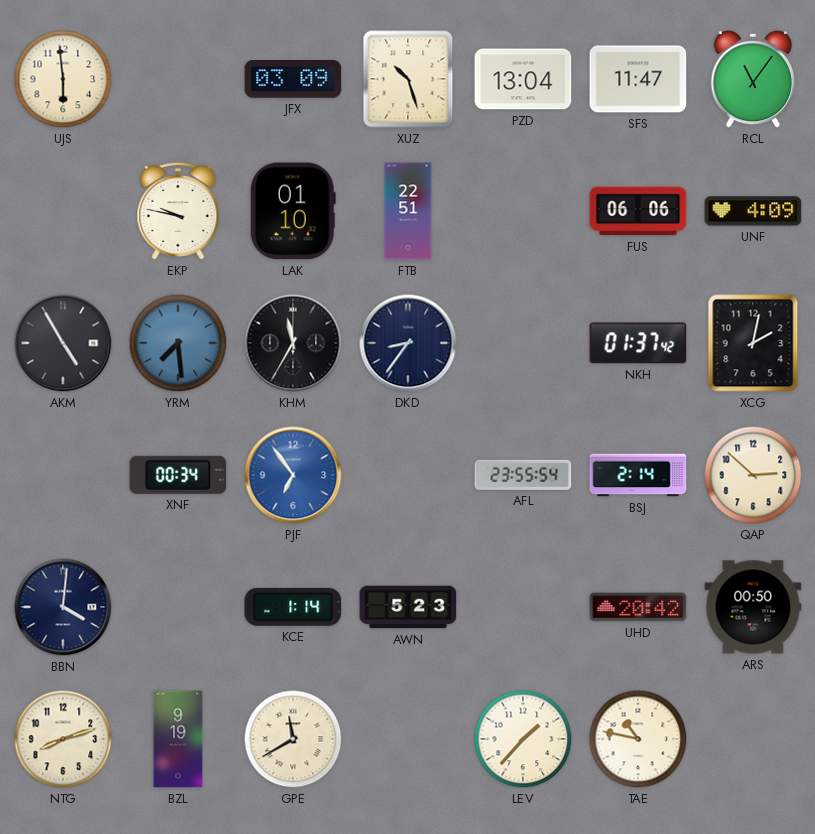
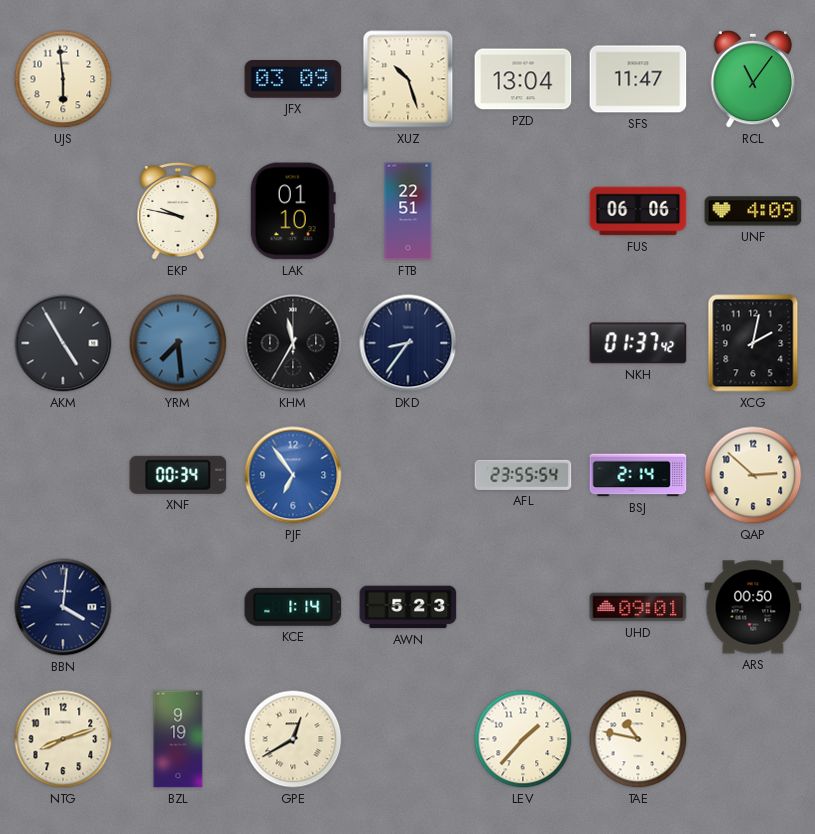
UHD: 20:42 -> 09:01 (638, 607)
GPE: 11:40 -> 12:40 (293, 739)
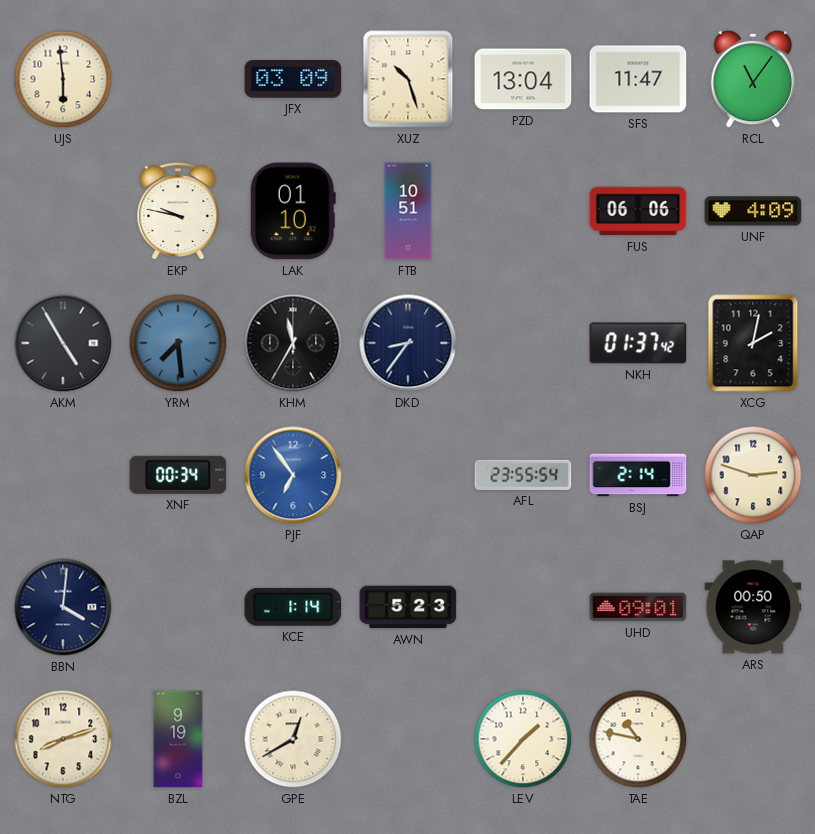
FTB: 22:51 -> 10:51 (408, 211)
QAP: 2:52 -> 2:48 (753, 475)
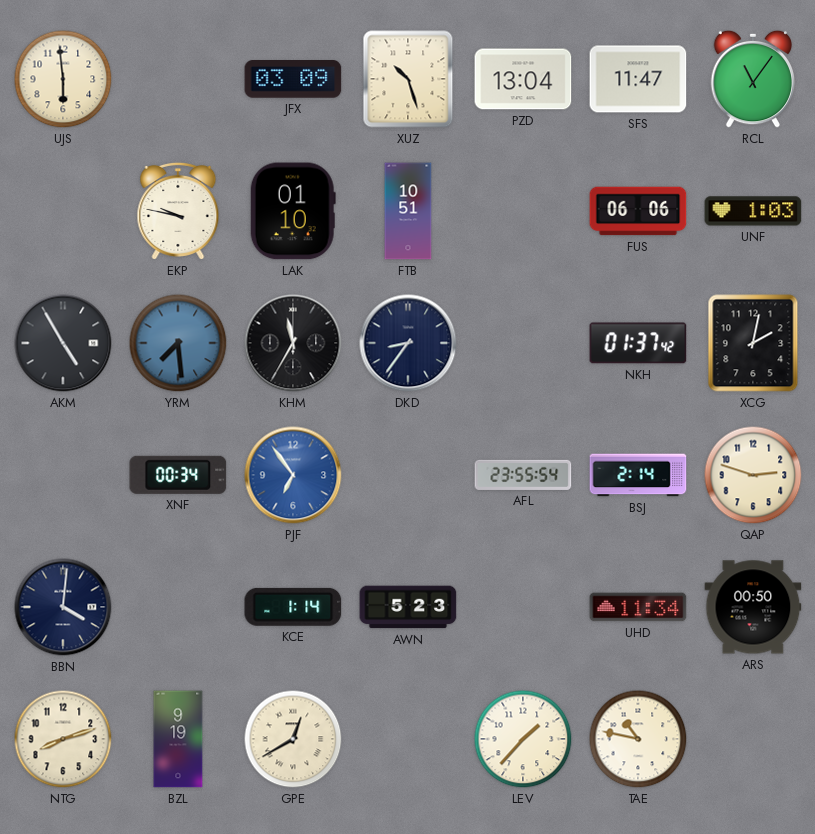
UNF: 4:09 -> 1:03 (753, 211)
UHD: 09:01 -> 11:34 (638, 607)
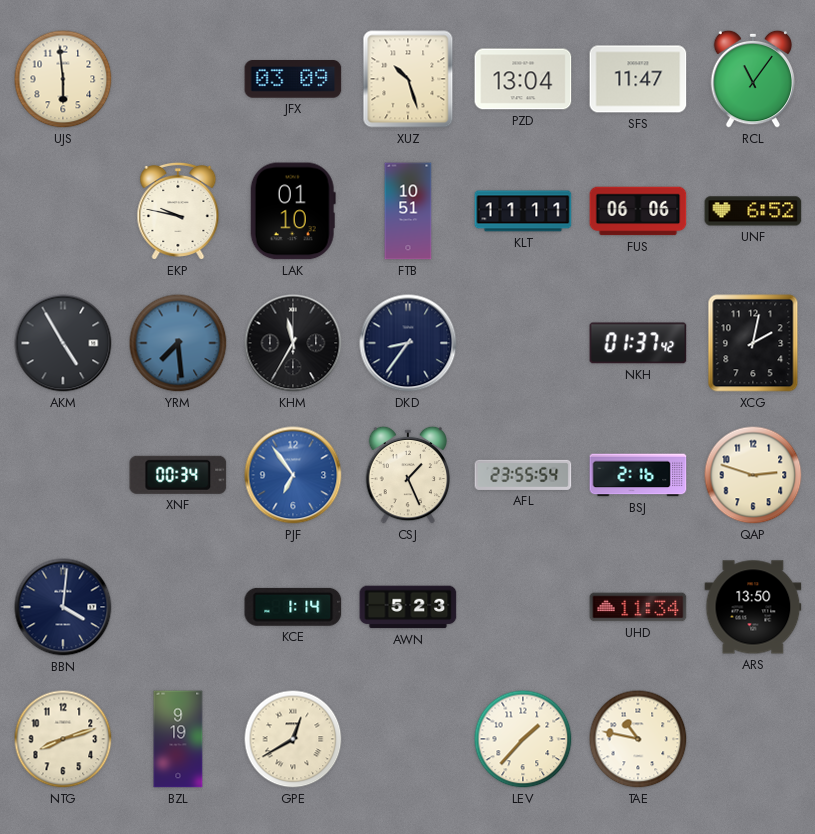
KLT: none -> 11:11 (523, 211)
UNF: 1:03 -> 6:52 (753, 211)
CSJ: none -> 1:26 (408, 475)
BSJ: 2:14 -> 2:16 (638, 475)
ARS: 00:50 -> 13:50 (753, 607)
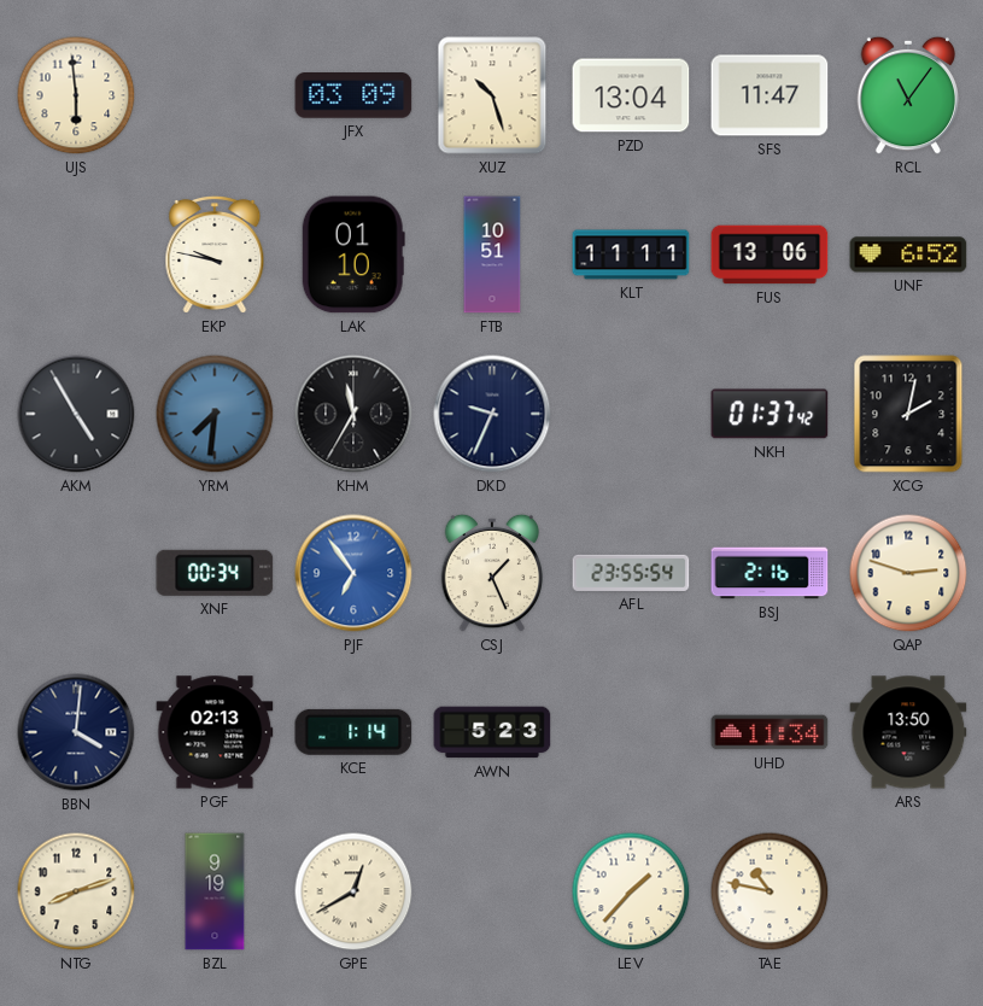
FUS: 06:06 -> 13:06 (770, 255)
YRM: 7:29 -> 7:31 (215, 414)
DKD: 8:36 -> 9:34 (492, 414)
PGF: none -> 02:13 (215, 732)
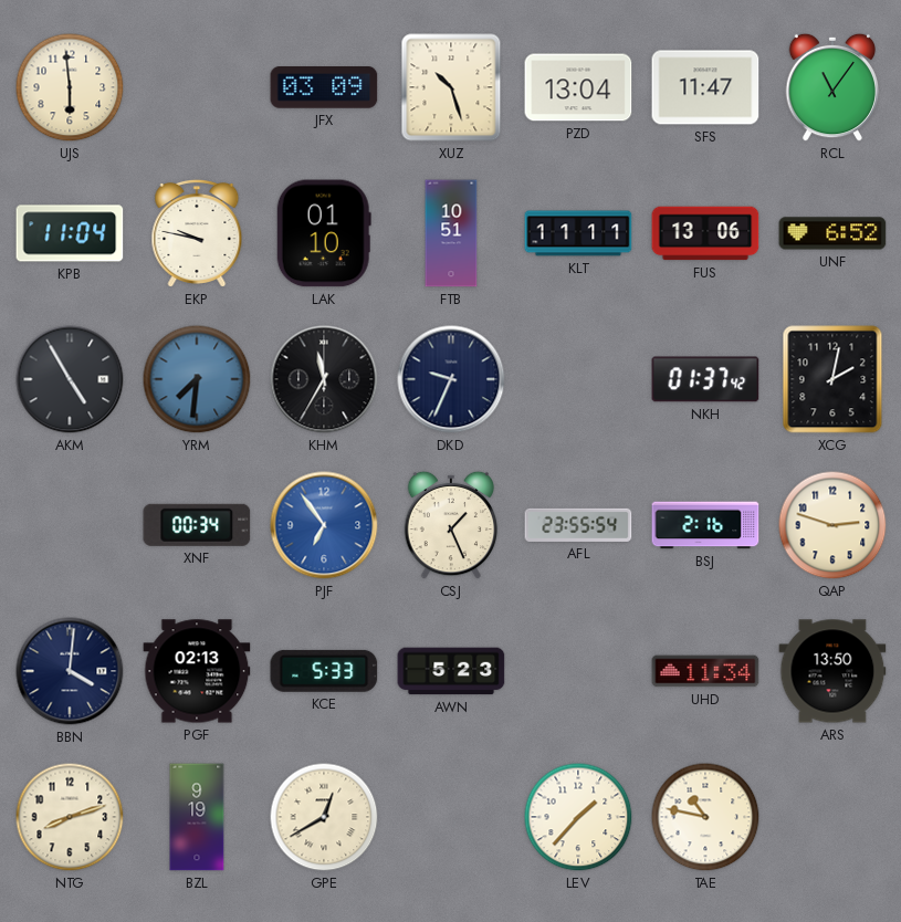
KPB: none -> 11:04 (70, 233)
KCE: 1:14 -> 5:33 (324, 671)
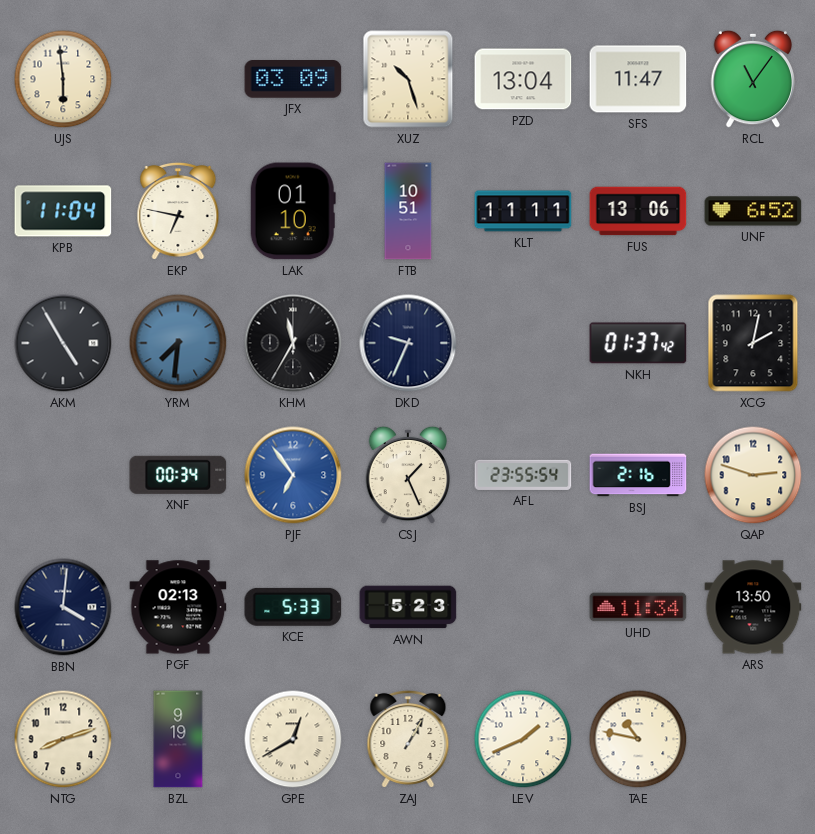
EKP: 9:47 -> 6:47 (178, 211)
ZAJ: none -> 1:05 (408, 739)
LEV: 1:37 -> 1:41 (523, 739)
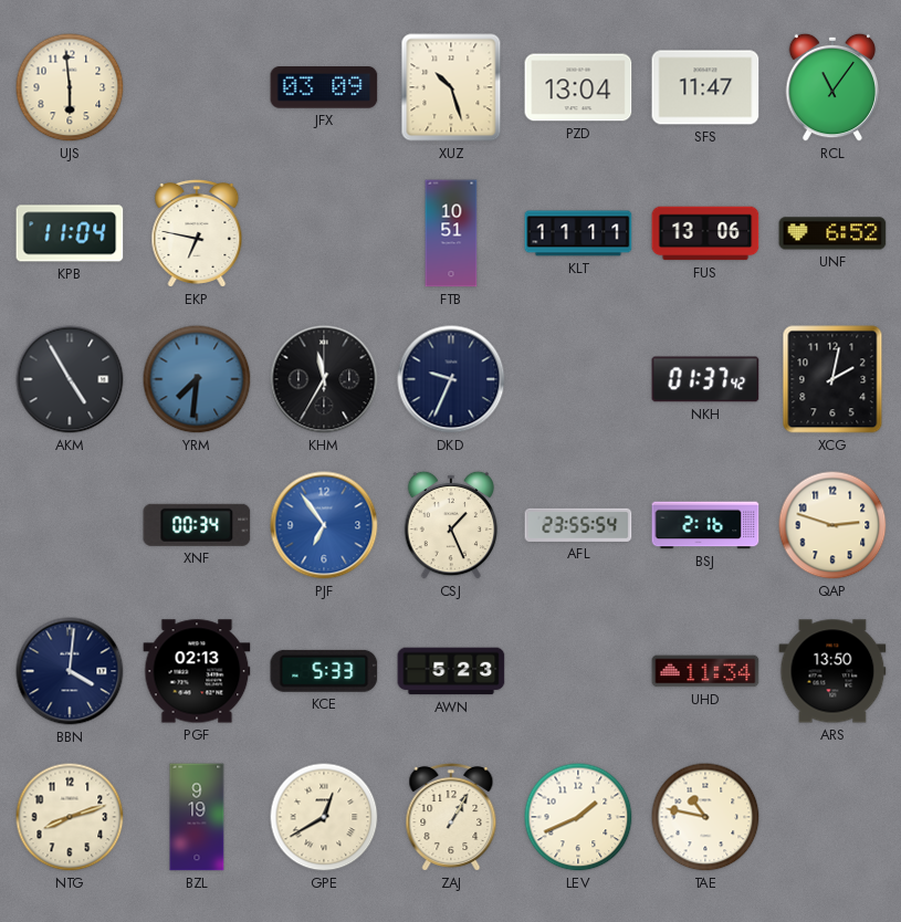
LAK: 01:10 -> none (293, 211)
